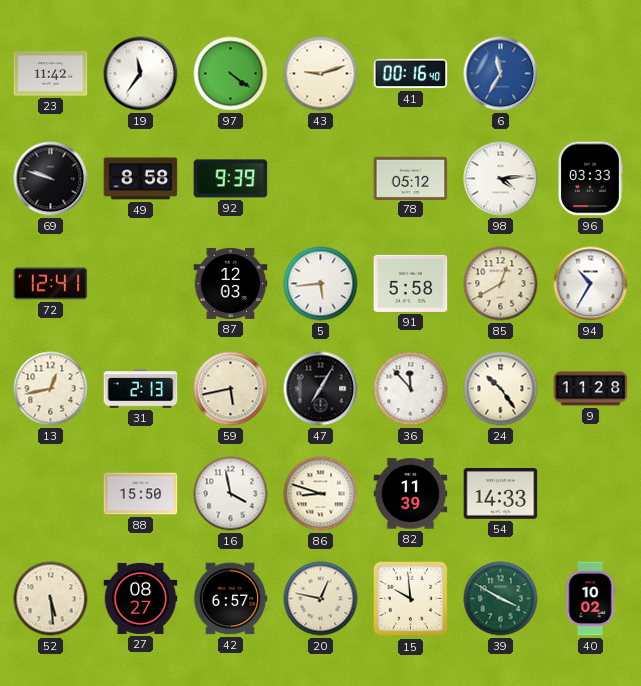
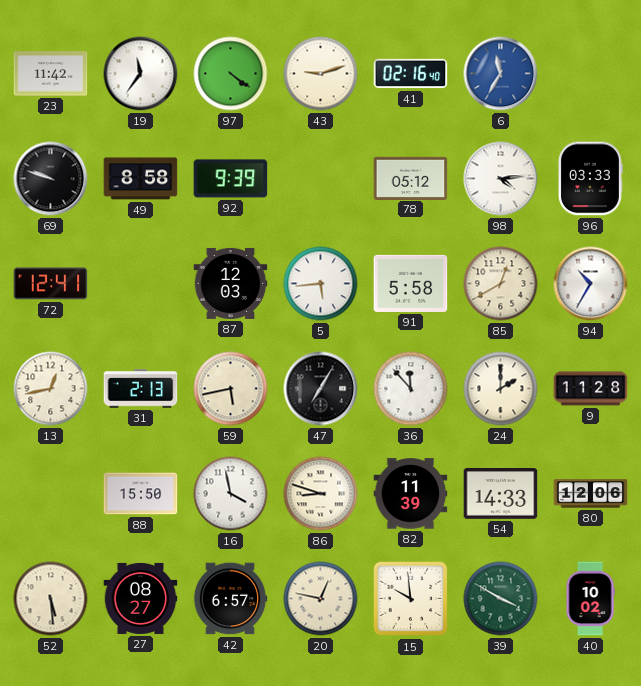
41: 00:16 -> 02:16 (411, 74)
24: 10:24 -> 2:00 (501, 389)
80: none -> 12:06 (591, 494)
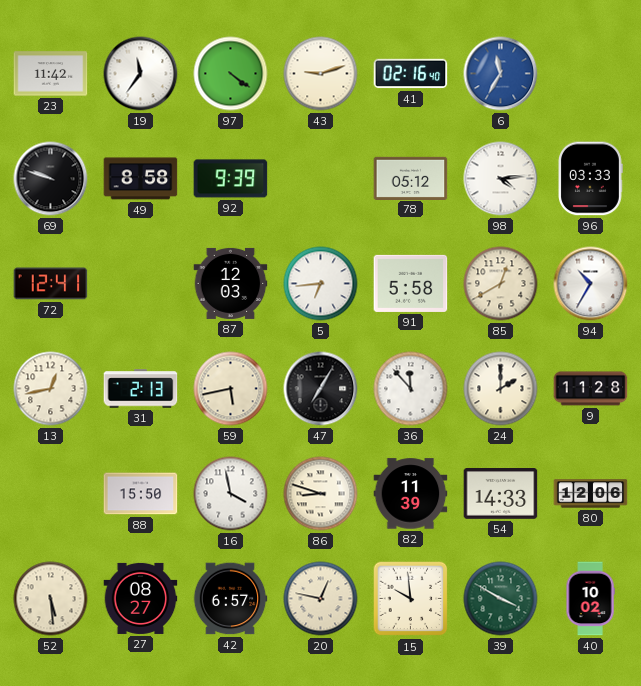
5: 5:44 -> 6:44 (321, 284)
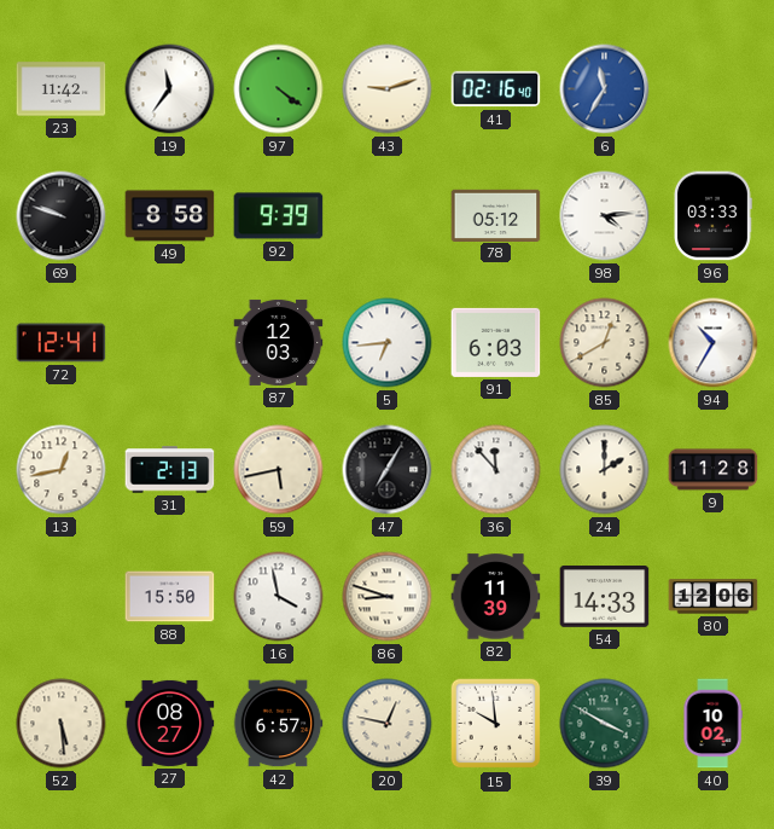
91: 5:58 -> 6:03 (496, 342)
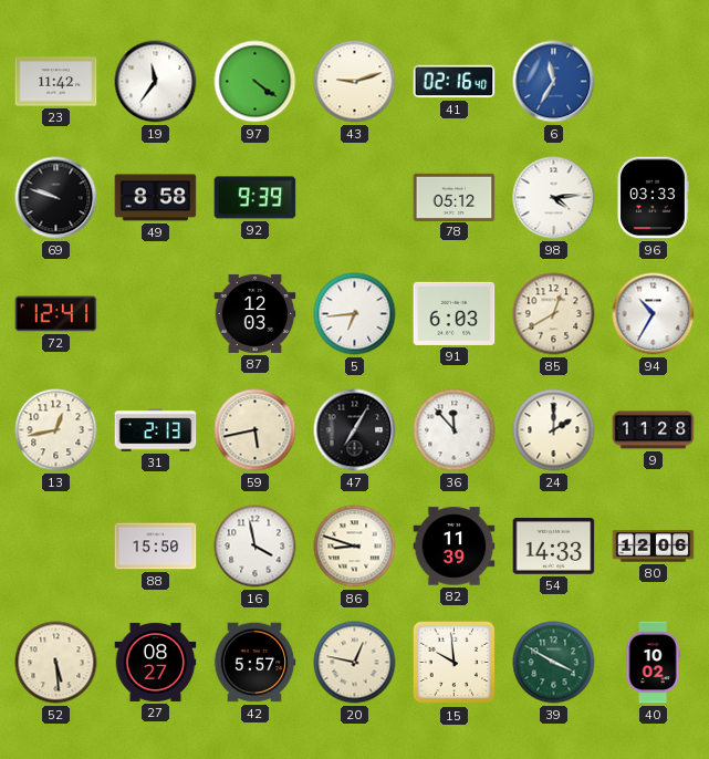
42: 6:57 -> 5:57 (254, 663)
